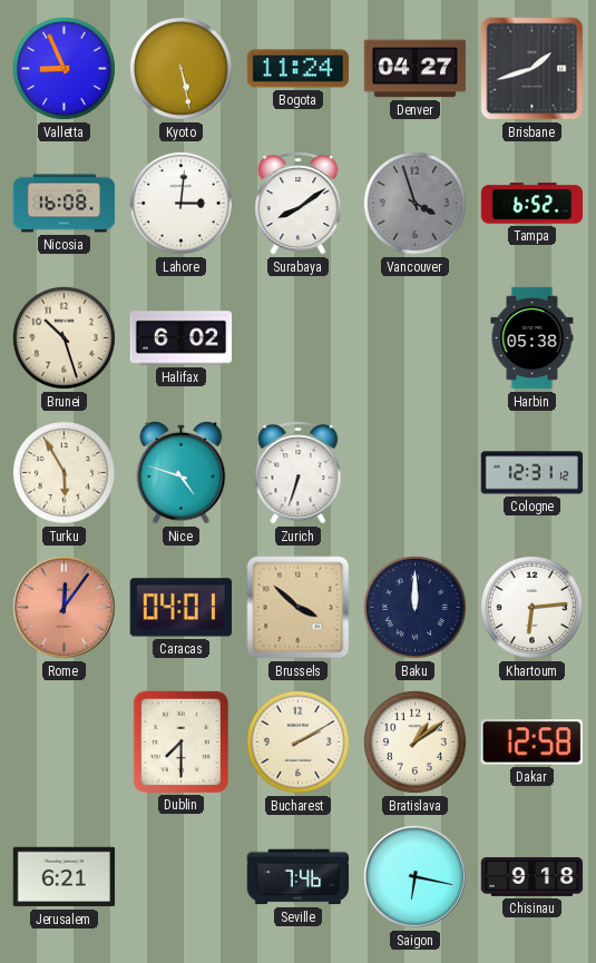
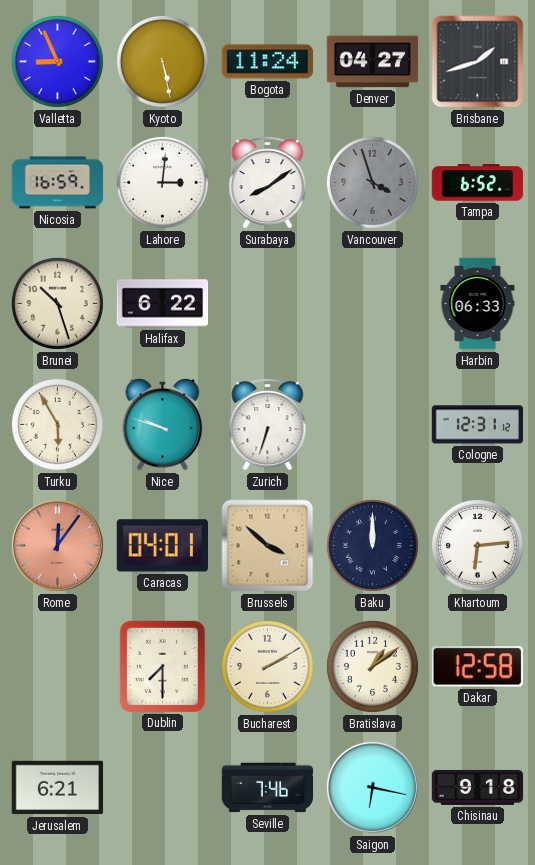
Nicosia: 16:08 -> 16:59 (58, 183)
Halifax: 6:02 -> 6:22 (163, 304)
Harbin: 05:38 -> 06:33 (478, 304)
Nice: 4:48 -> 9:48 (163, 424)
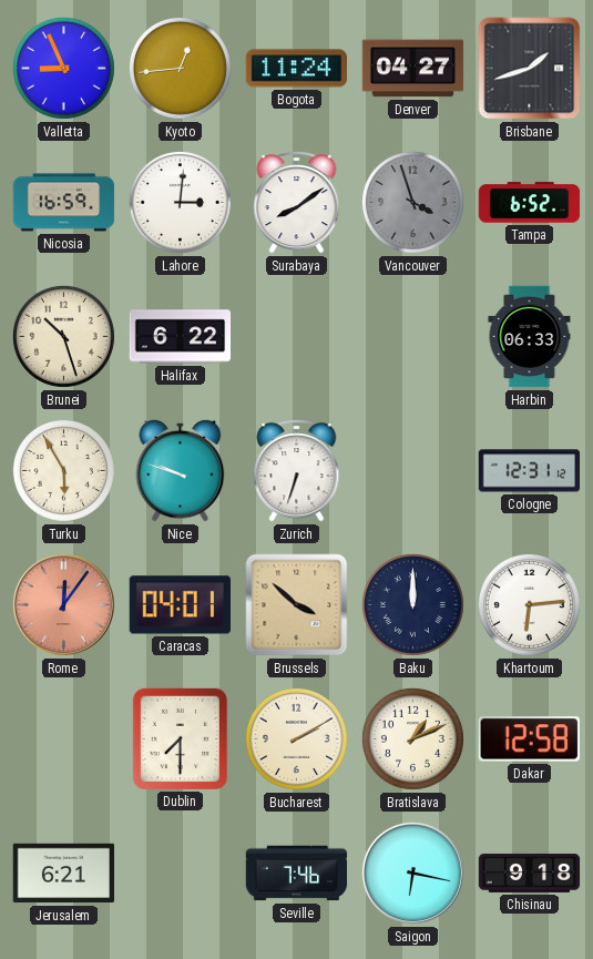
Kyoto: 5:28 -> 12:44 (180, 68)
Bratislava: 1:09 -> 1:11 (412, 738)
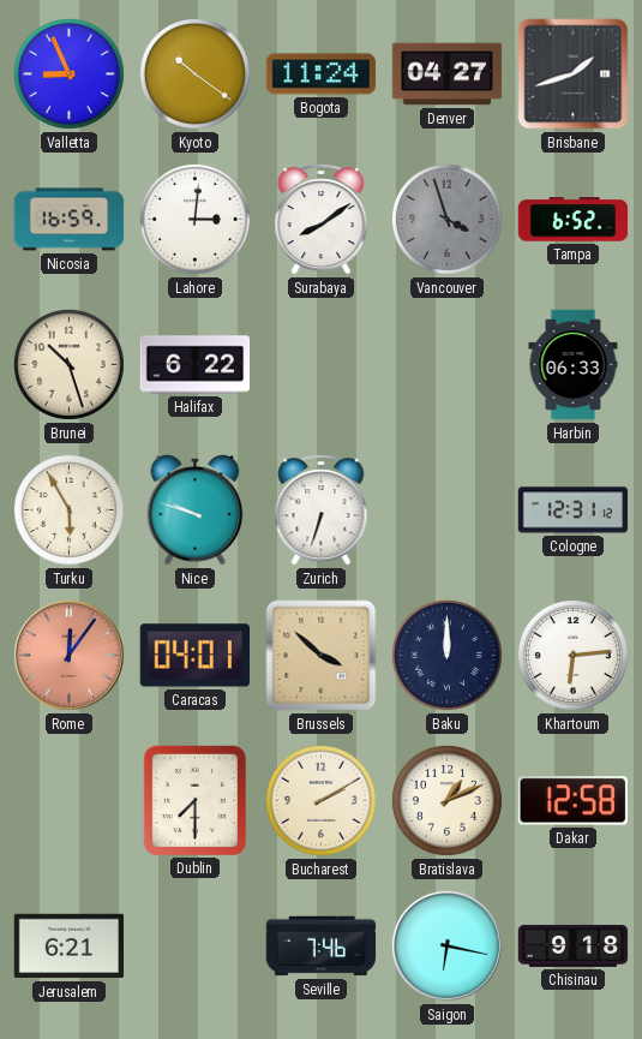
Kyoto: 12:44 -> 10:21 (194, 73)
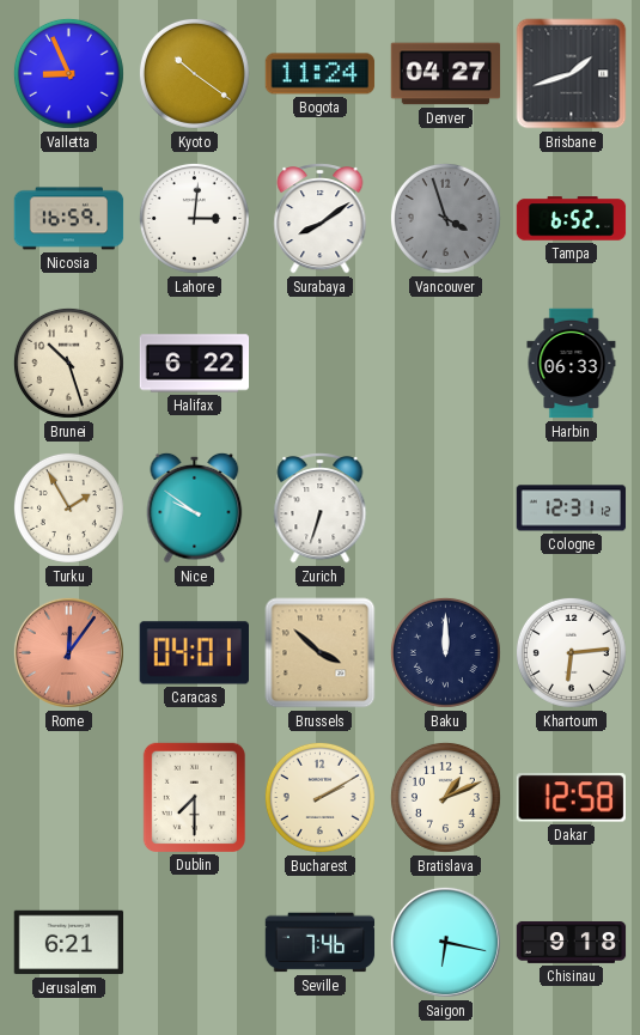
Turku: 5:55 -> 1:55 (68, 507)
Nice: 9:48 -> 9:51 (195, 507)
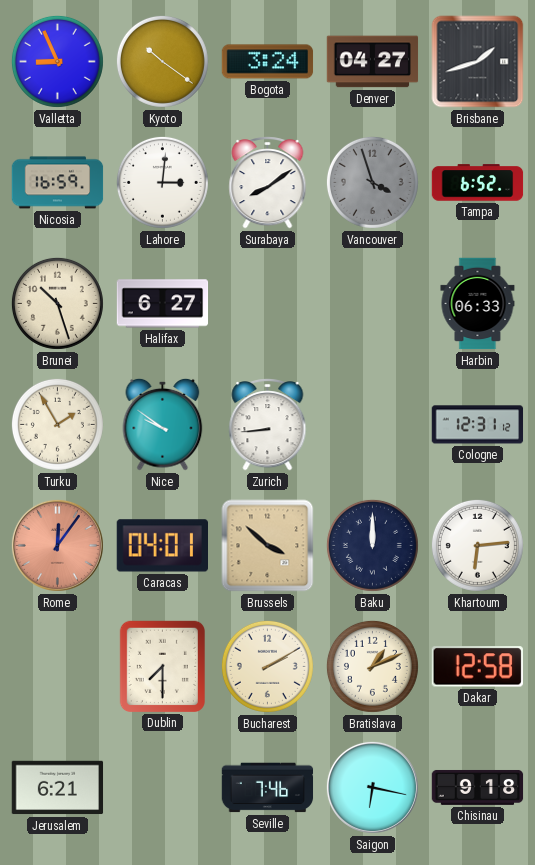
Bogota: 11:24 -> 3:24 (268, 62)
Halifax: 6:22 -> 6:27 (163, 304)
Zurich: 6:33 -> 8:44 (268, 425)
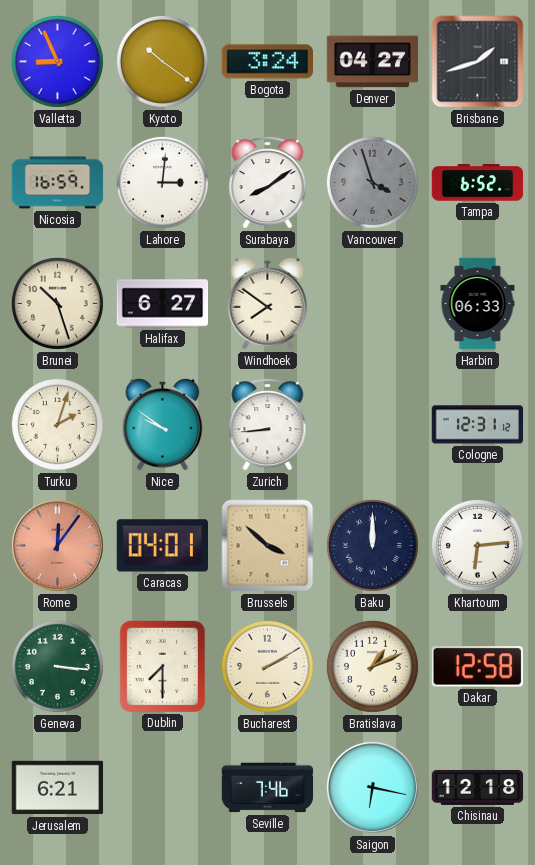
Windhoek: none -> 7:51 (268, 303)
Turku: 1:55 -> 2:03 (57, 424)
Geneva: none -> 3:16 (57, 666)
Chisinau: 9:18 -> 12:18 (478, 787)
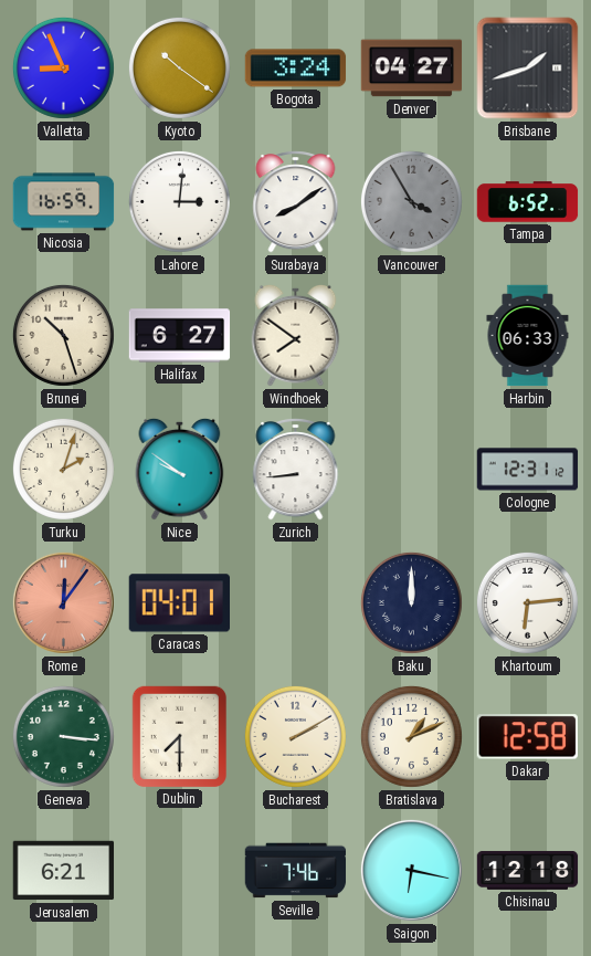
Vancouver: 3:57 -> 3:55 (411, 201)
Brussels: 3:52 -> none (268, 546)
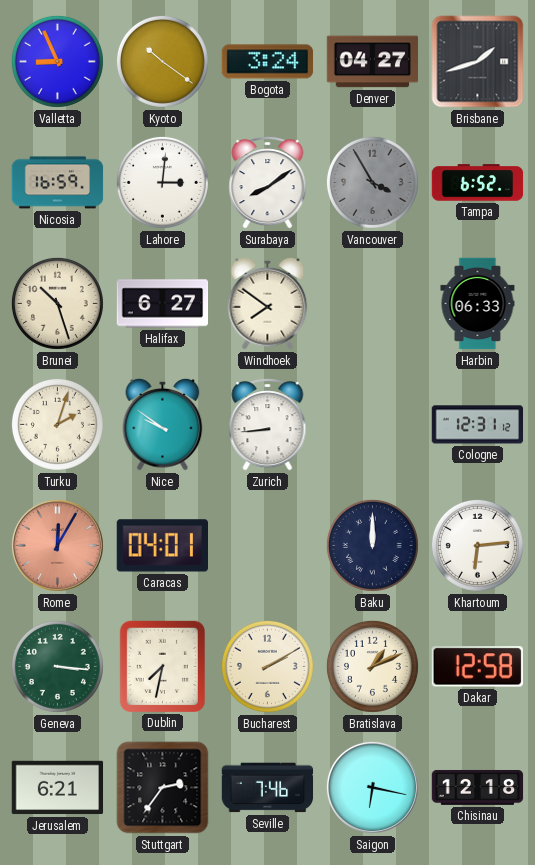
Rome: 12:06 -> 12:05 (57, 545)
Dublin: 7:30 -> 7:32 (162, 666)
Stuttgart: none -> 2:36 (163, 788)
